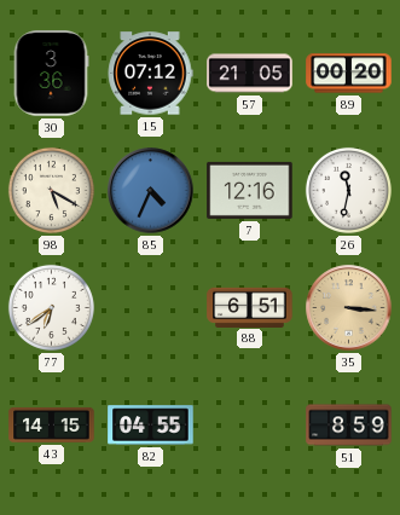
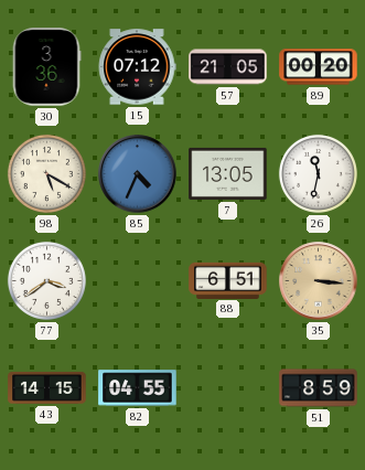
7: 12:16 -> 13:05 (228, 173)
77: 6:39 -> 3:39 (46, 280)
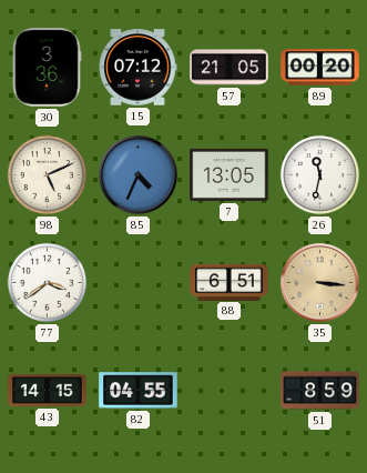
98: 5:20 -> 5:11 (47, 174)
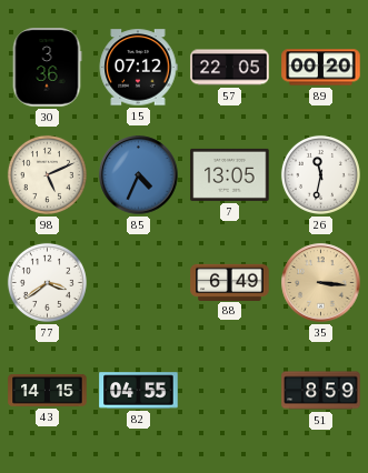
57: 21:05 -> 22:05 (230, 68)
88: 6:51 -> 6:49 (230, 282)
